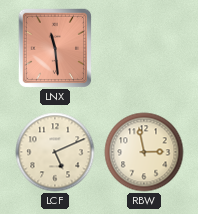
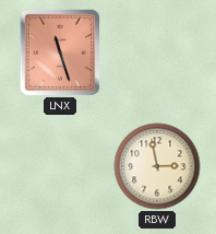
LNX: 11:29 -> 11:27 (60, 52)
LCF: 5:11 -> none (55, 152)
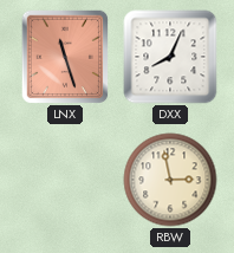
DXX: none -> 8:04 (170, 57)
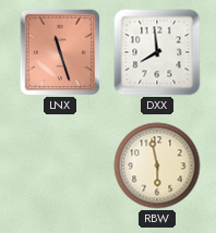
DXX: 8:04 -> 7:59 (157, 52)
RBW: 2:58 -> 5:58 (157, 165)
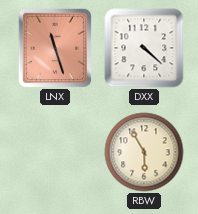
DXX: 7:59 -> 4:22 (144, 48)
RBW: 5:58 -> 5:55 (144, 152)
